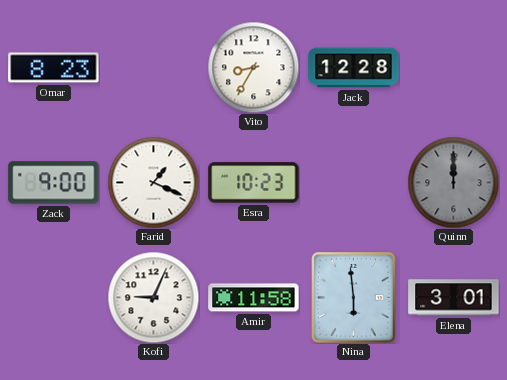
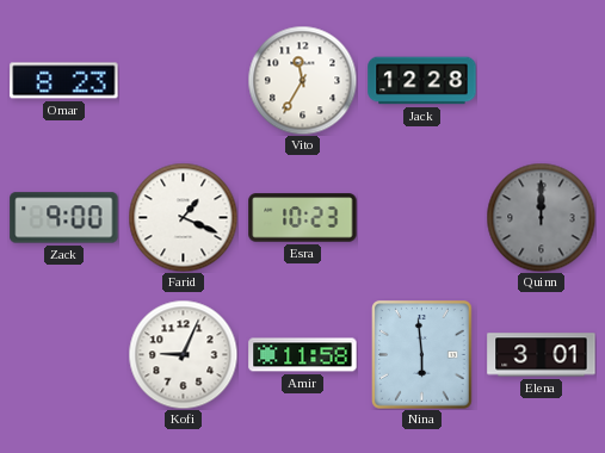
Vito: 8:35 -> 11:35 (302, 80)
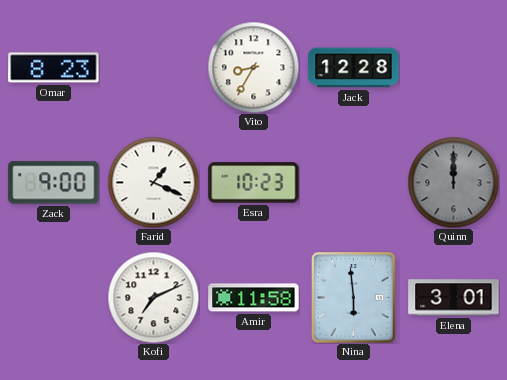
Vito: 11:35 -> 8:35 (253, 67)
Kofi: 9:04 -> 7:11 (153, 297)
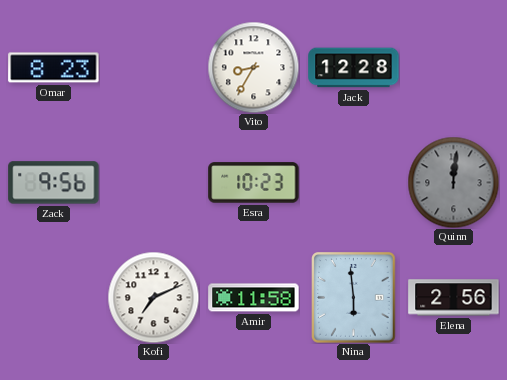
Zack: 9:00 -> 9:56 (54, 183)
Farid: 1:19 -> none (153, 182)
Quinn: 12:00 -> 12:01 (453, 182)
Elena: 3:01 -> 2:56 (454, 298)
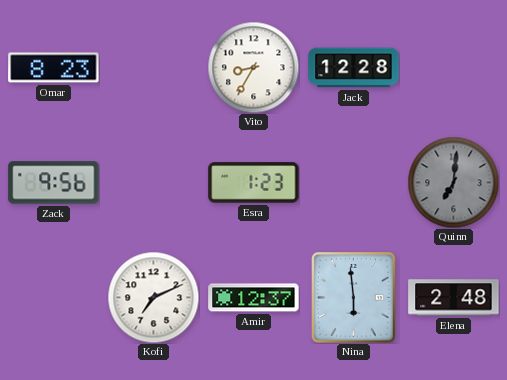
Esra: 10:23 -> 1:23 (254, 183)
Quinn: 12:01 -> 7:01 (453, 182)
Amir: 11:58 -> 12:37 (254, 298)
Elena: 2:56 -> 2:48 (454, 298)
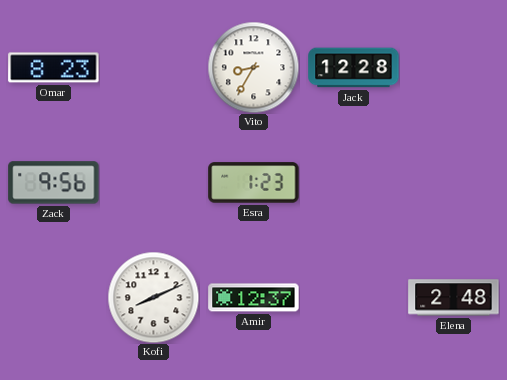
Quinn: 7:01 -> none (453, 182)
Kofi: 7:11 -> 8:11 (153, 297)
Nina: 5:59 -> none (354, 298)
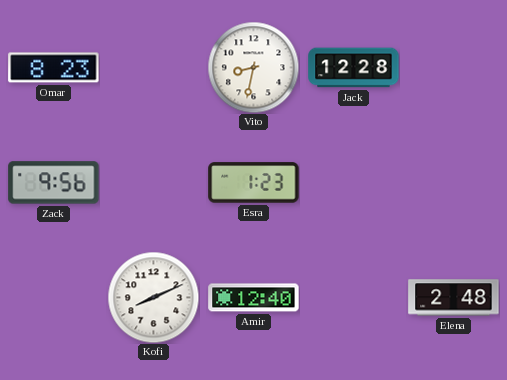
Vito: 8:35 -> 8:32 (253, 67)
Amir: 12:37 -> 12:40 (254, 298)
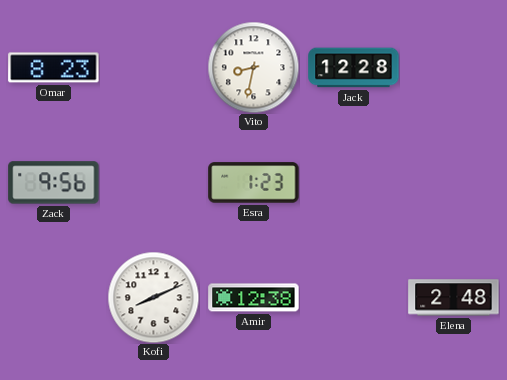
Amir: 12:40 -> 12:38 (254, 298)
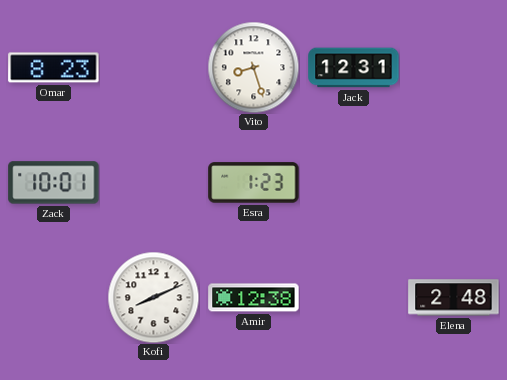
Vito: 8:32 -> 8:27 (253, 67)
Jack: 12:28 -> 12:31 (354, 68)
Zack: 9:56 -> 10:01 (54, 183)
